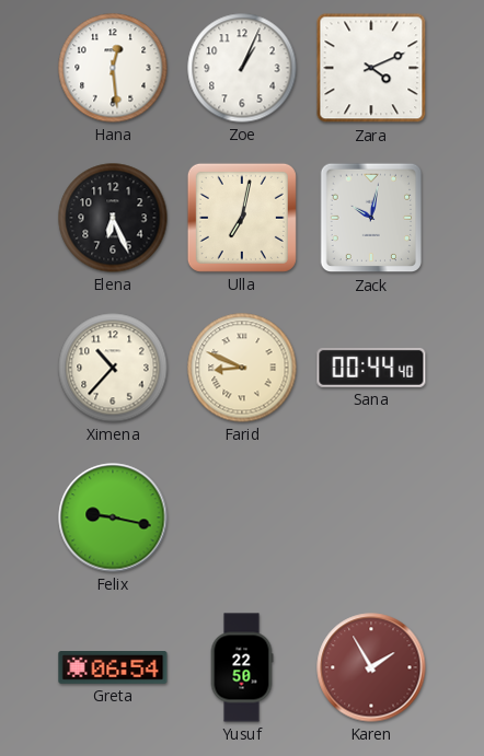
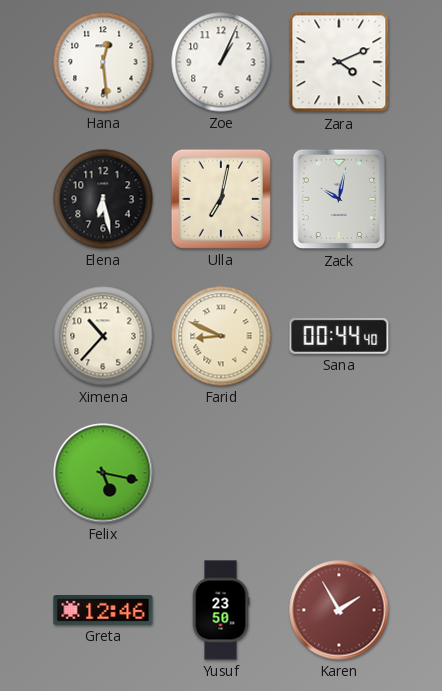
Elena: 6:26 -> 6:28 (103, 199)
Felix: 9:17 -> 5:17 (103, 473)
Greta: 06:54 -> 12:46 (103, 611)
Yusuf: 22:50 -> 23:50 (221, 610)
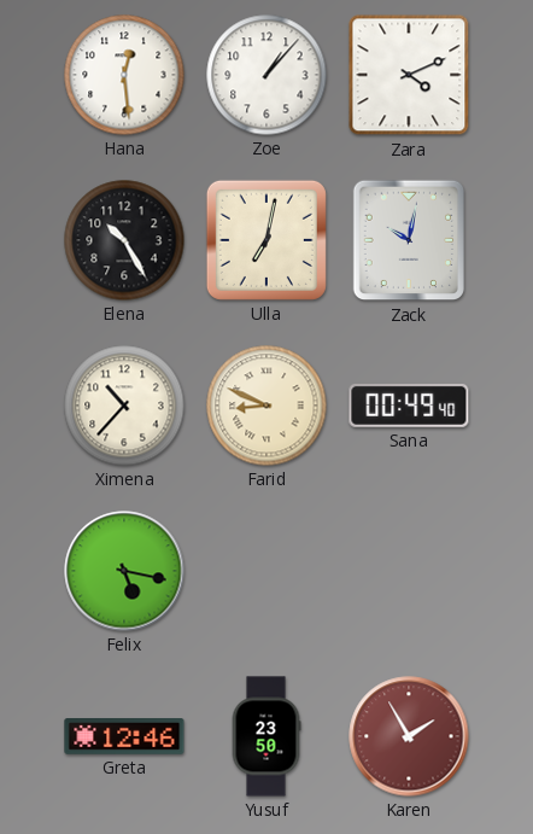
Zoe: 1:04 -> 1:07 (266, 75)
Elena: 6:28 -> 10:25 (124, 240)
Sana: 00:44 -> 00:49 (409, 406)
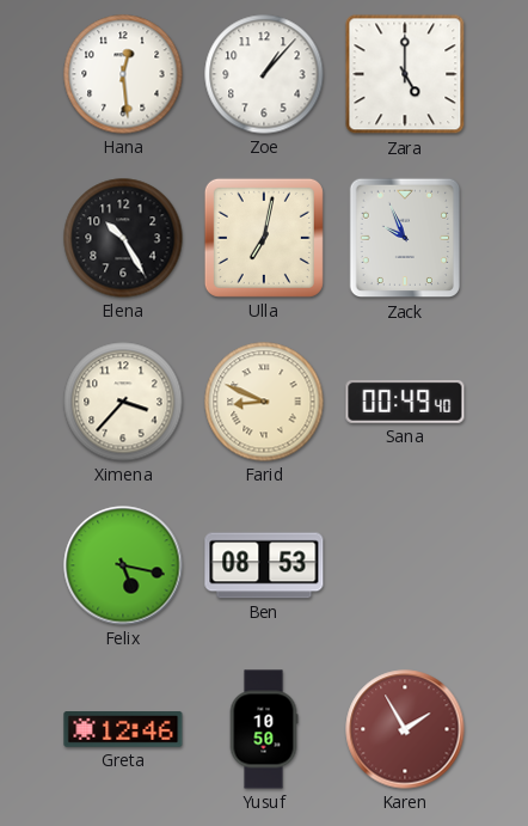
Zara: 4:11 -> 5:00 (405, 74)
Zack: 10:02 -> 9:56 (405, 238)
Ximena: 10:37 -> 3:37 (123, 402)
Ben: none -> 08:53 (264, 565)
Yusuf: 23:50 -> 10:50 (264, 729)
